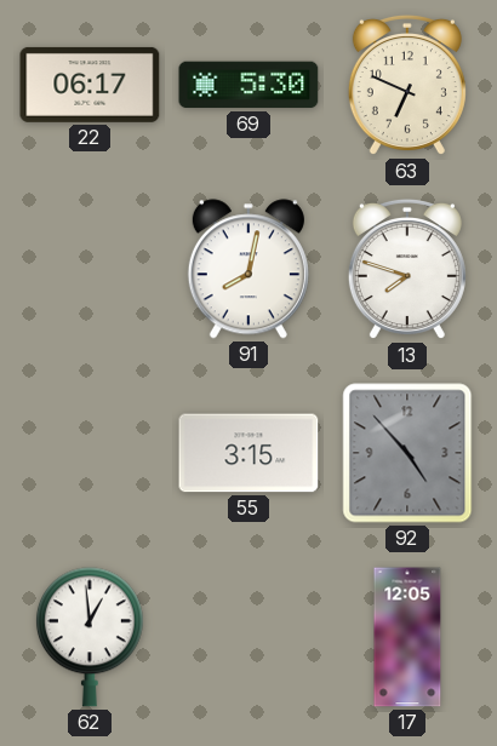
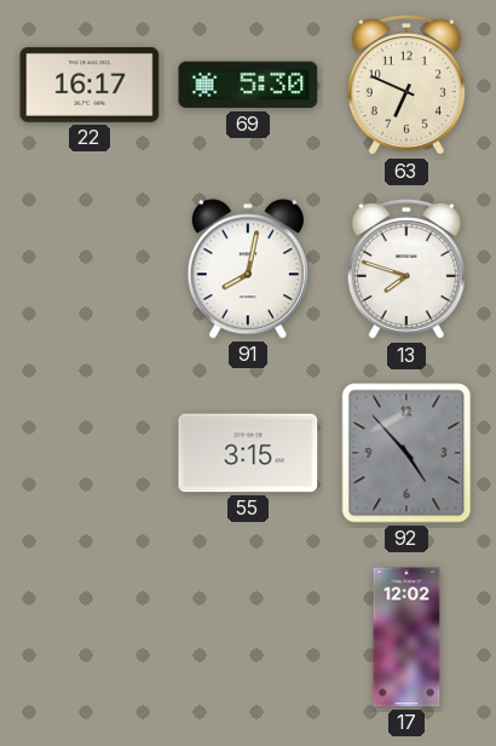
22: 06:17 -> 16:17 (90, 85)
62: 12:59 -> none (90, 637)
17: 12:05 -> 12:02 (406, 637)
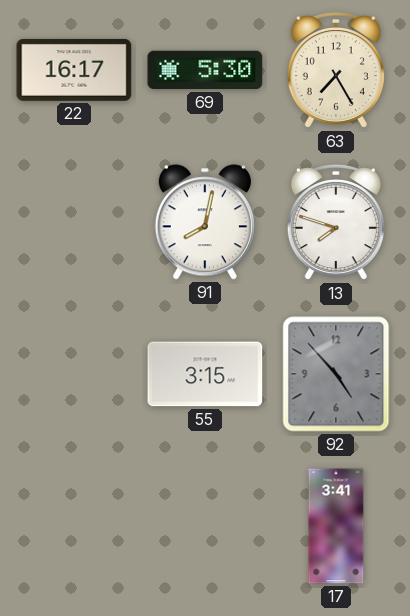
63: 6:49 -> 7:25 (336, 70)
17: 12:02 -> 3:41 (336, 526)
